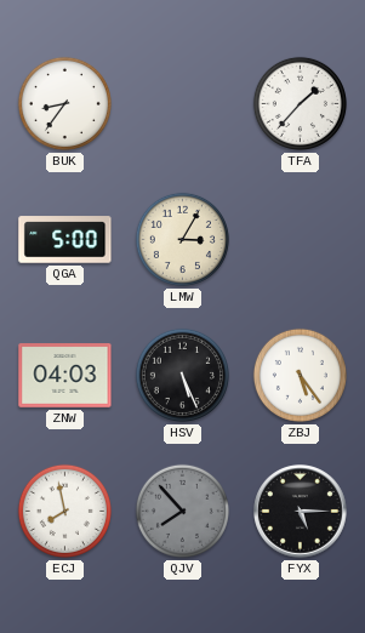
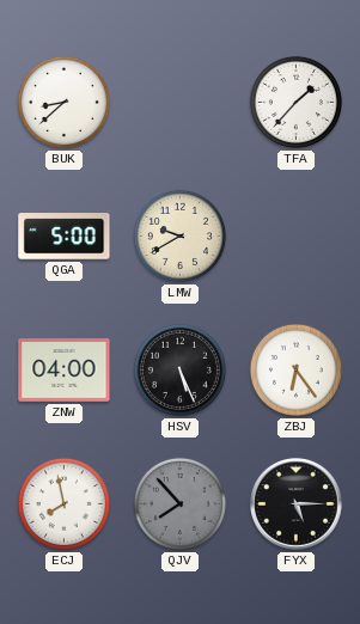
BUK: 8:36 -> 8:38 (63, 102)
LMW: 3:05 -> 9:40 (179, 235)
ZNW: 04:03 -> 04:00 (65, 371)
ZBJ: 5:24 -> 6:24 (295, 369)
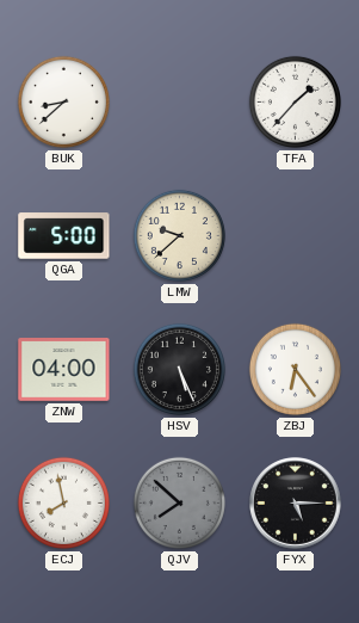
LMW: 9:40 -> 9:38 (179, 235)
QJV: 7:53 -> 7:52 (179, 502)
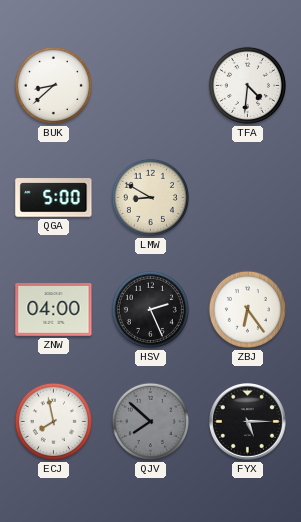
TFA: 1:37 -> 4:31 (247, 85)
LMW: 9:38 -> 8:50 (150, 197)
HSV: 5:26 -> 2:26 (150, 309)
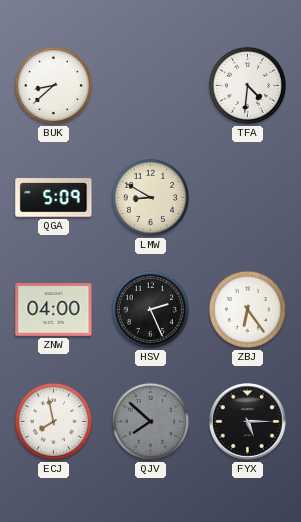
QGA: 5:00 -> 5:09 (54, 198)
